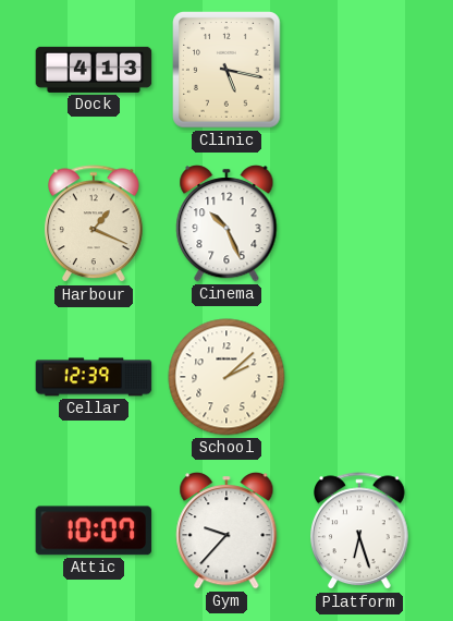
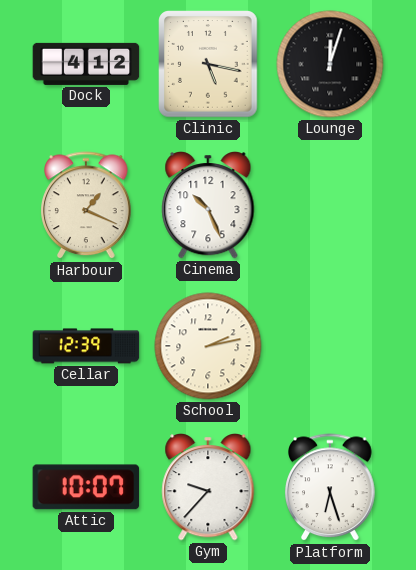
Dock: 4:13 -> 4:12 (86, 64)
Lounge: none -> 12:03 (330, 64)
School: 2:08 -> 2:13 (208, 346)
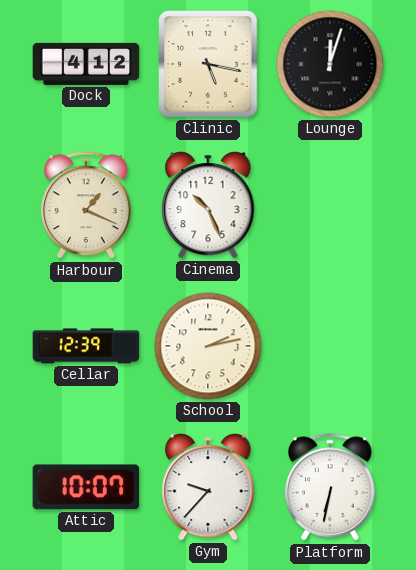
Platform: 6:27 -> 6:32 (331, 488)
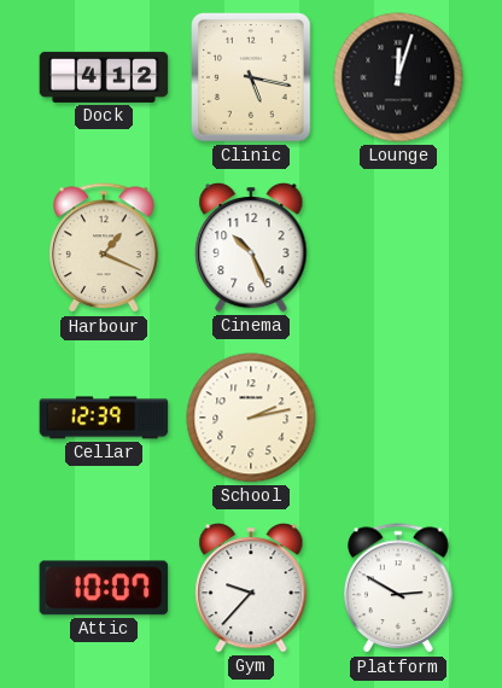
Platform: 6:32 -> 2:50 (399, 589)
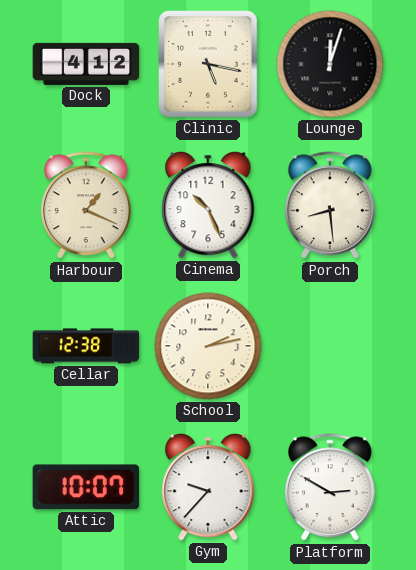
Porch: none -> 8:29 (331, 206)
Cellar: 12:39 -> 12:38 (86, 346)
